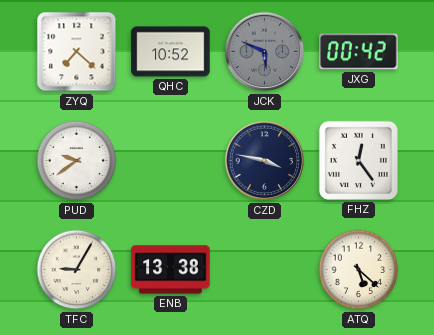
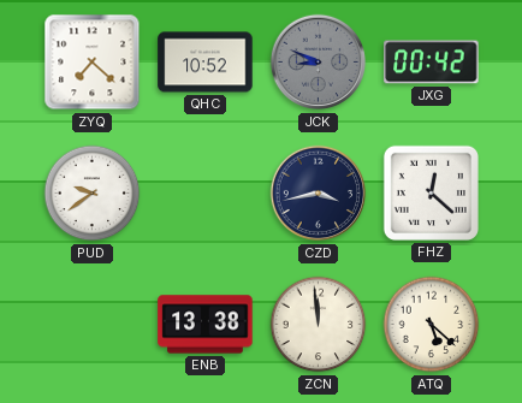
JCK: 5:49 -> 8:49 (319, 63)
CZD: 3:47 -> 3:43 (319, 194)
FHZ: 12:24 -> 12:22 (431, 192)
TFC: 9:05 -> none (77, 270)
ZCN: none -> 11:59 (319, 325)
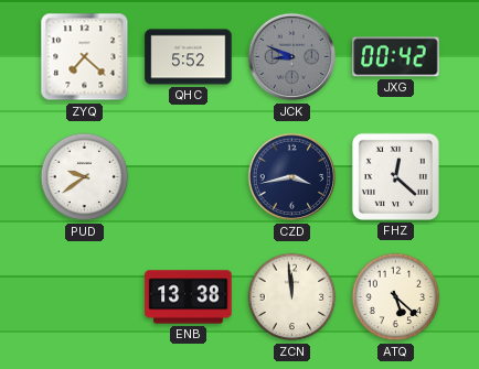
QHC: 10:52 -> 5:52 (189, 57)
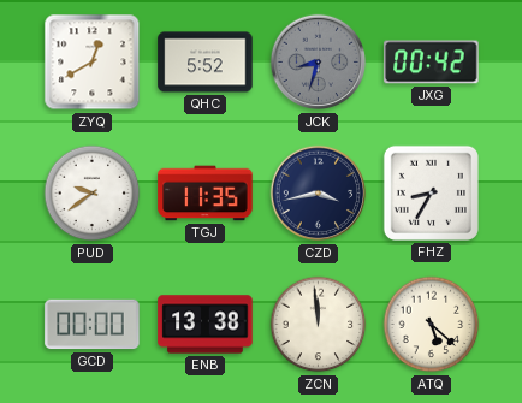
ZYQ: 7:22 -> 12:40 (93, 63)
JCK: 8:49 -> 8:33 (319, 63)
TGJ: none -> 11:35 (206, 194)
FHZ: 12:22 -> 8:35 (431, 192)
GCD: none -> 00:00 (93, 325)
